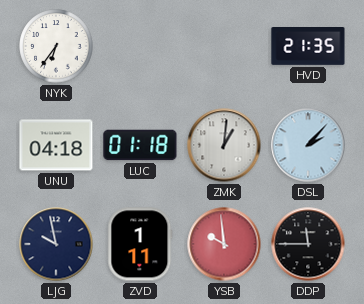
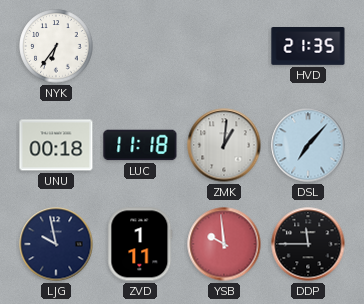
UNU: 04:18 -> 00:18 (56, 145)
LUC: 01:18 -> 11:18 (140, 145)
DSL: 2:07 -> 7:07 (308, 145)
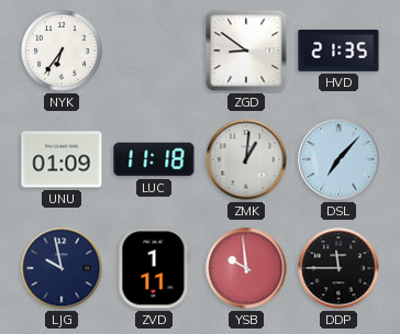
ZGD: none -> 8:51 (246, 51)
UNU: 00:18 -> 01:09 (62, 159)
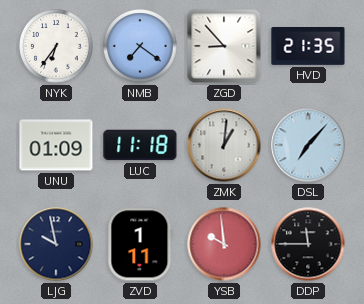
NMB: none -> 7:21 (140, 46)
ZGD: 8:51 -> 8:53 (224, 46)
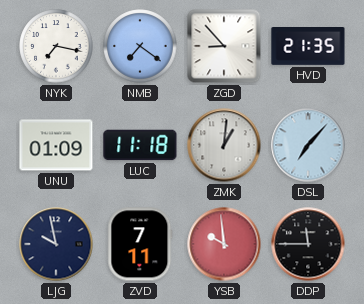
NYK: 6:36 -> 7:17 (56, 46)
ZVD: 1:11 -> 7:11 (140, 244)
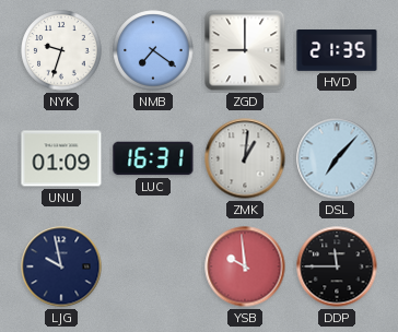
NYK: 7:17 -> 9:33 (61, 50)
ZGD: 8:53 -> 9:00 (245, 50)
LUC: 11:18 -> 16:31 (153, 158)
ZVD: 7:11 -> none (140, 244)
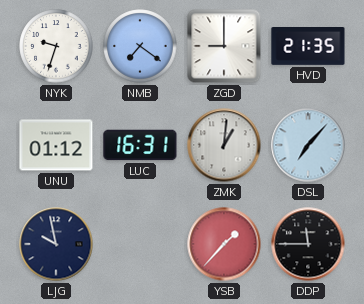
UNU: 01:09 -> 01:12 (56, 145)
YSB: 9:59 -> 1:37 (224, 244)
